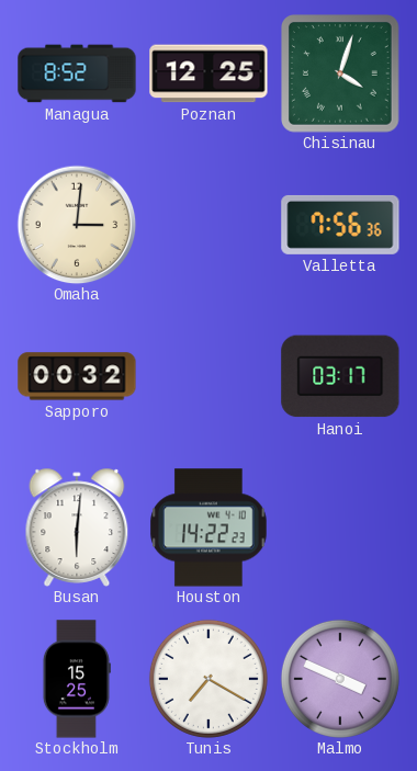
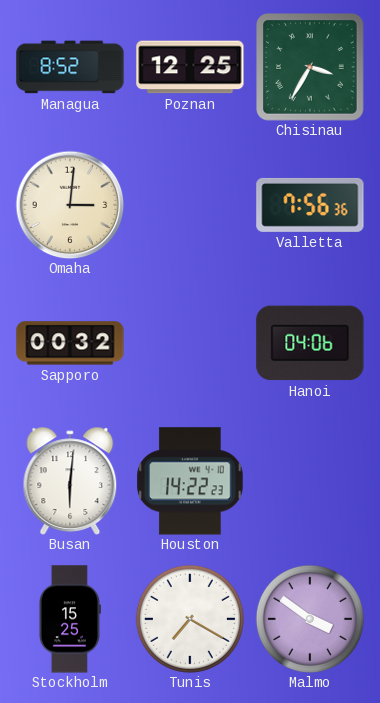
Chisinau: 4:03 -> 3:35 (311, 68)
Hanoi: 03:17 -> 04:06 (310, 343)
Malmo: 3:49 -> 3:51 (310, 619)
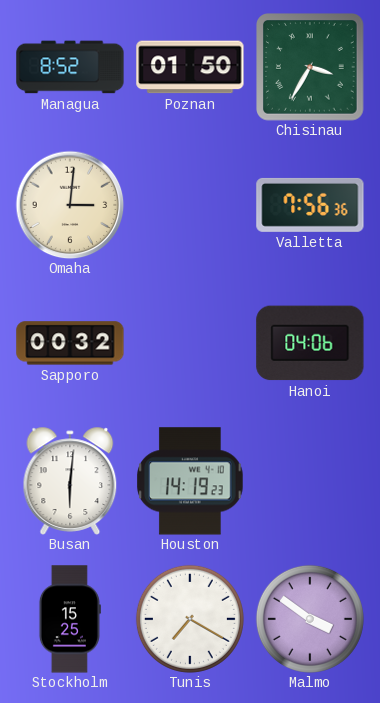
Poznan: 12:25 -> 01:50 (190, 67)
Houston: 14:22 -> 14:19 (190, 481)
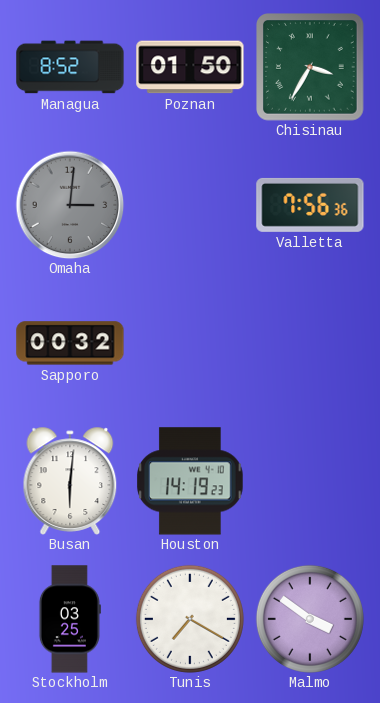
Omaha dial: cream -> grey (70, 205)
Hanoi: 04:06 -> none (310, 343)
Stockholm: 15:25 -> 03:25 (69, 619)
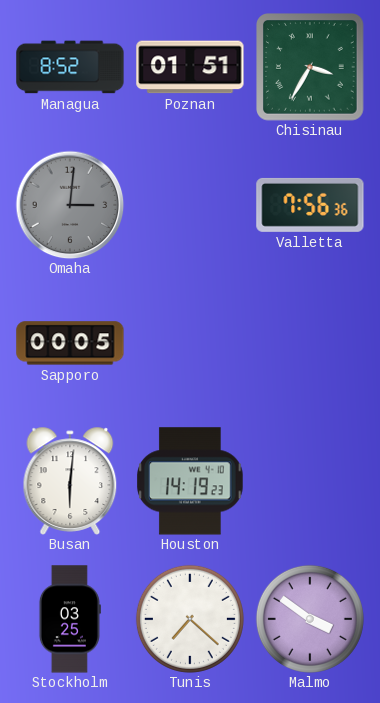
Poznan: 01:50 -> 01:51 (190, 67)
Sapporo: 00:32 -> 00:05 (70, 343)
Tunis: 7:20 -> 7:22 (190, 619)
